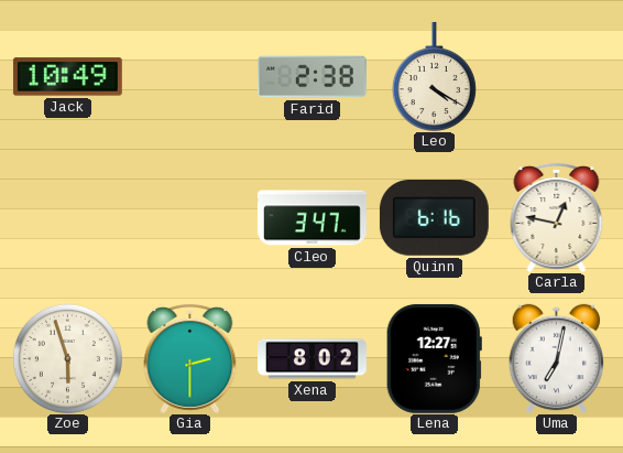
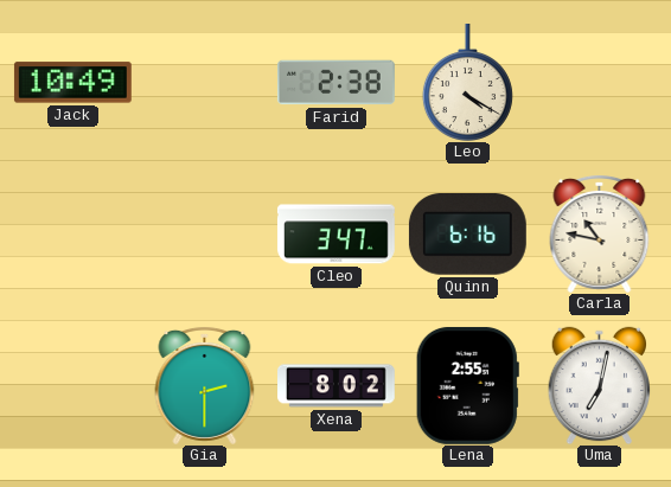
Carla: 12:47 -> 10:47 (600, 233)
Zoe: 5:57 -> none (67, 358)
Lena: 12:27 -> 2:55 (467, 385)
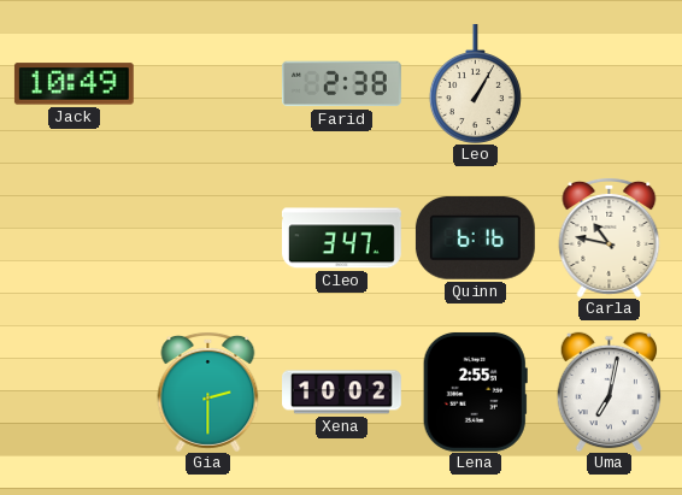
Leo: 4:20 -> 1:05 (475, 83)
Xena: 8:02 -> 10:02 (342, 393)
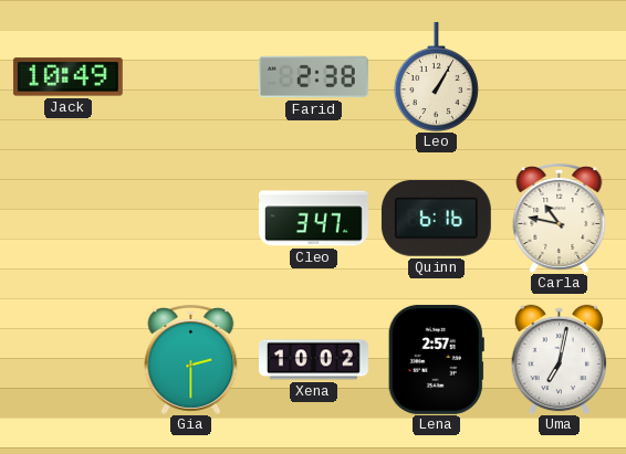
Lena: 2:55 -> 2:57 (436, 359)
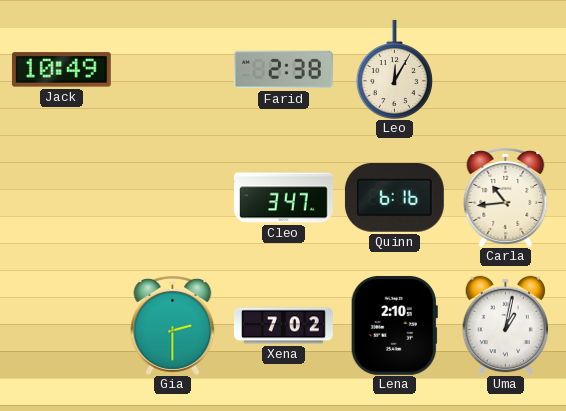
Leo: 1:05 -> 12:05 (394, 69)
Carla: 10:47 -> 10:44 (506, 197)
Xena: 10:02 -> 7:02 (284, 326)
Lena: 2:57 -> 2:10 (394, 325)
Uma: 7:02 -> 1:02 (506, 325)
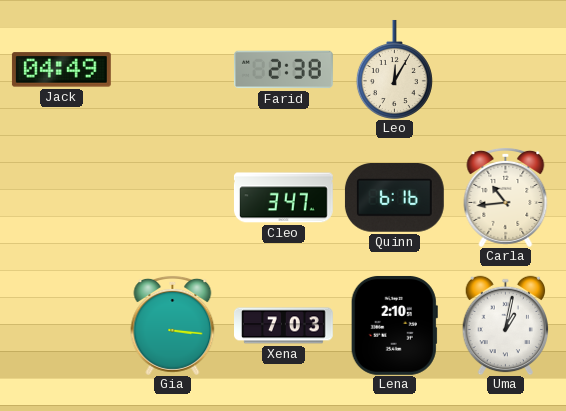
Jack: 10:49 -> 04:49 (61, 70)
Gia: 2:30 -> 3:16 (173, 325)
Xena: 7:02 -> 7:03 (284, 326)
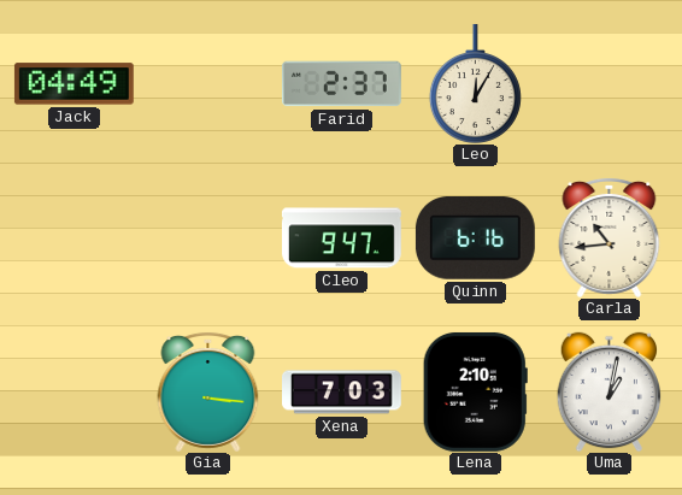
Farid: 2:38 -> 2:37 (341, 84)
Cleo: 3:47 -> 9:47 (341, 238)
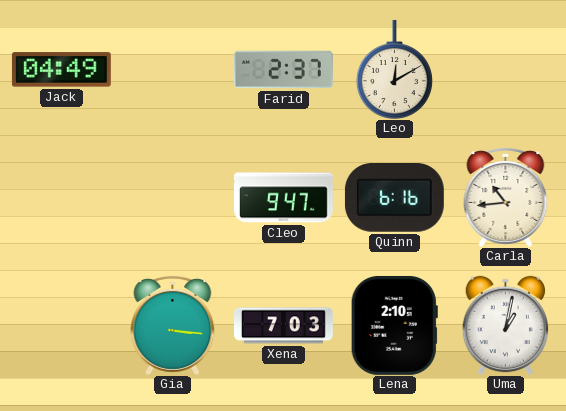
Leo: 12:05 -> 12:10 (394, 69)
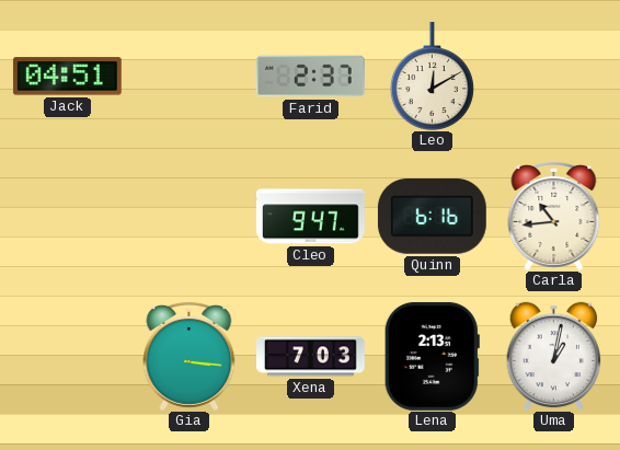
Jack: 04:49 -> 04:51 (67, 77)
Lena: 2:10 -> 2:13 (432, 356)
